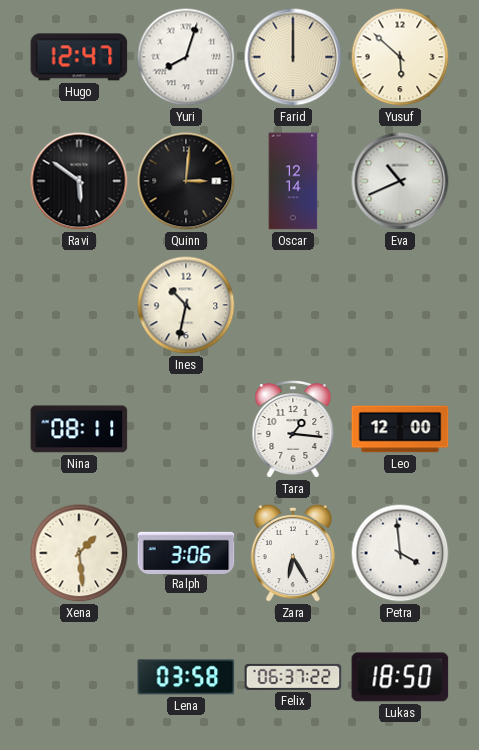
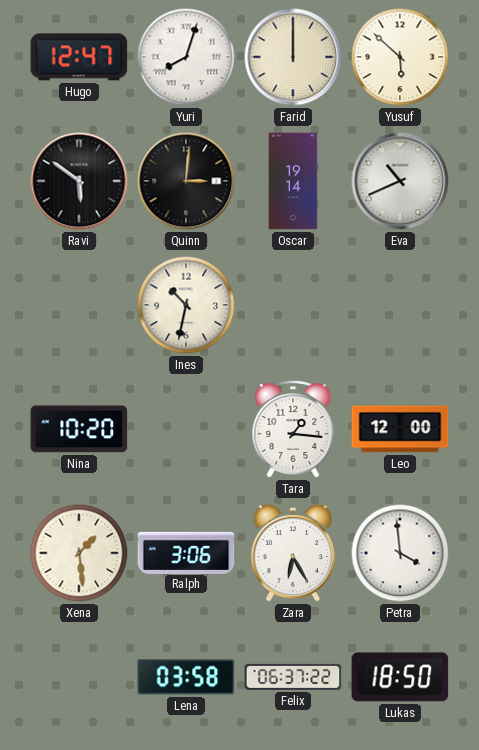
Oscar: 12:14 -> 19:14 (293, 181)
Nina: 08:11 -> 10:20 (79, 429)
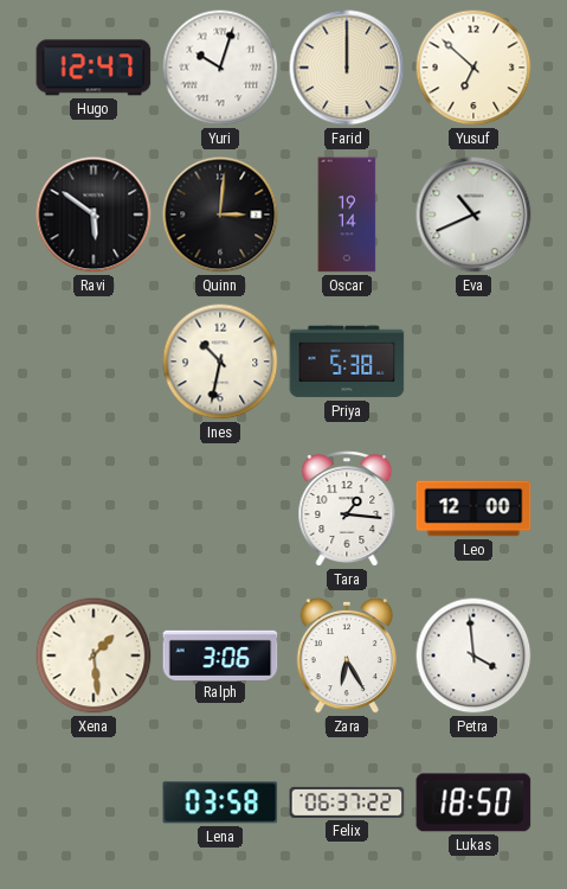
Yuri: 8:03 -> 10:03 (220, 68)
Yusuf: 5:52 -> 6:52 (473, 68)
Priya: none -> 5:38 (347, 362)
Nina: 10:20 -> none (79, 429)
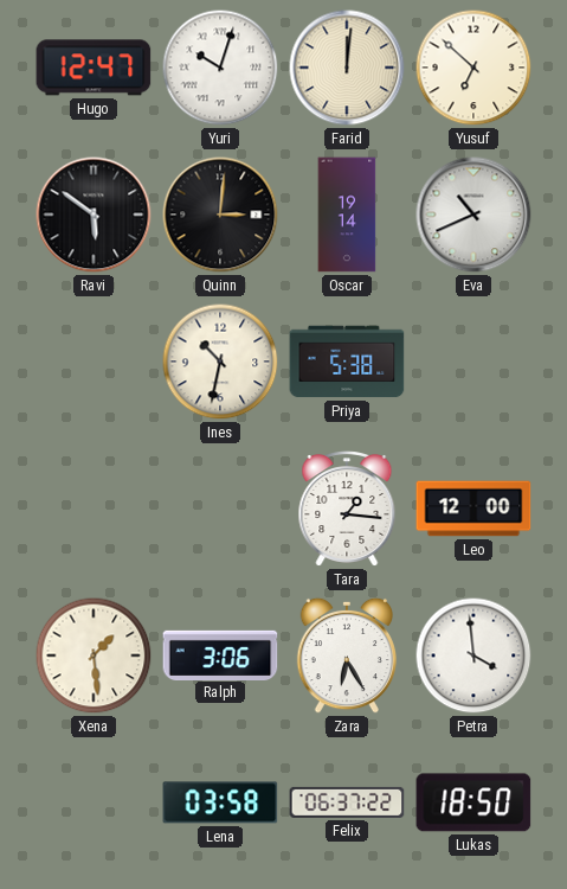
Farid: 12:00 -> 12:01 (347, 68)
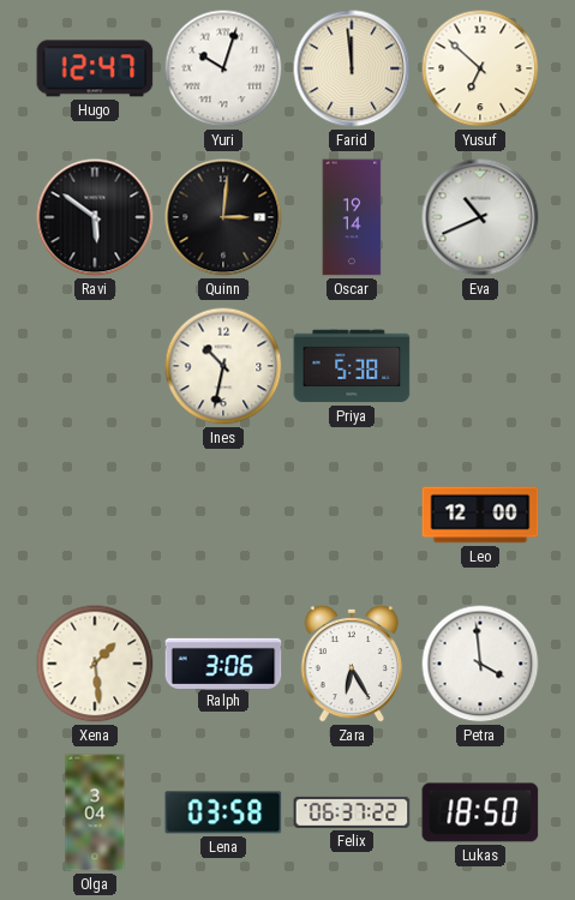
Farid: 12:01 -> 11:59 (352, 68)
Tara: 1:16 -> none (347, 510)
Olga: none -> 3:04 (95, 812)
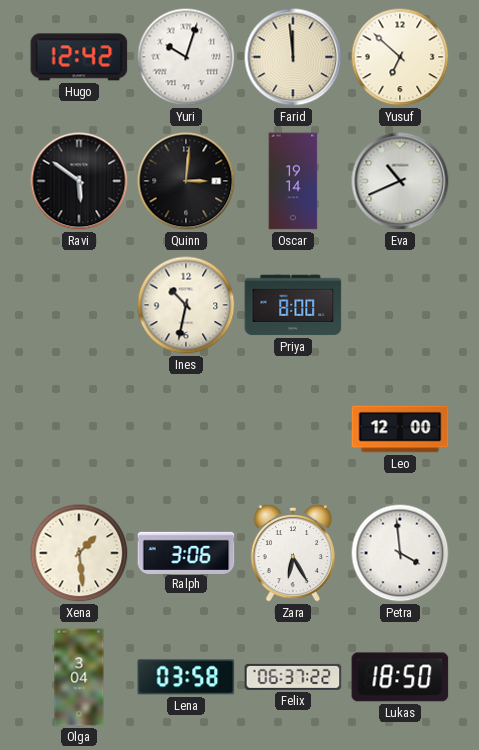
Hugo: 12:47 -> 12:42 (79, 57)
Priya: 5:38 -> 8:00 (293, 305)
